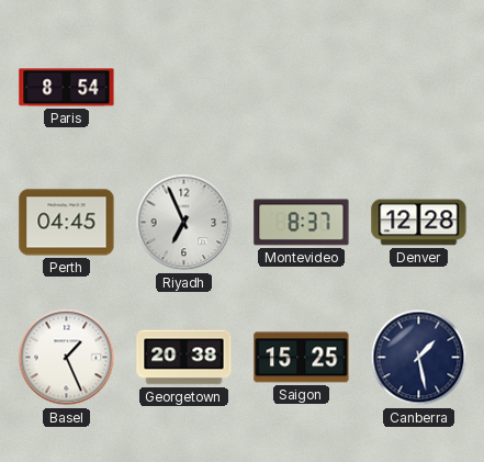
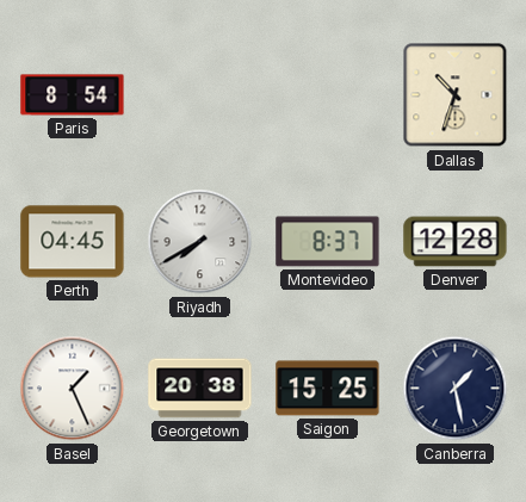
Dallas: none -> 10:33 (456, 95)
Riyadh: 6:56 -> 7:40 (200, 242)
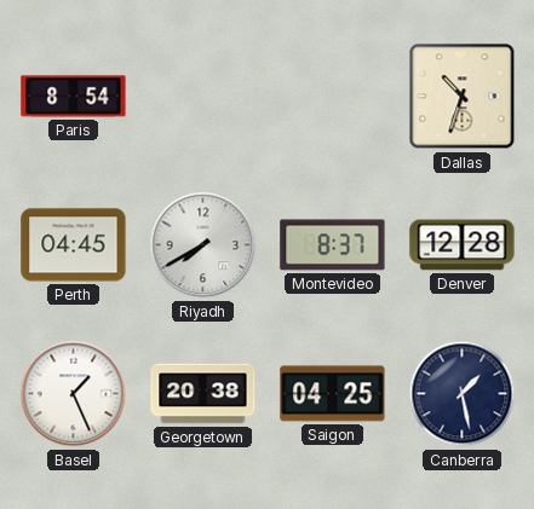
Saigon: 15:25 -> 04:25 (333, 394)
